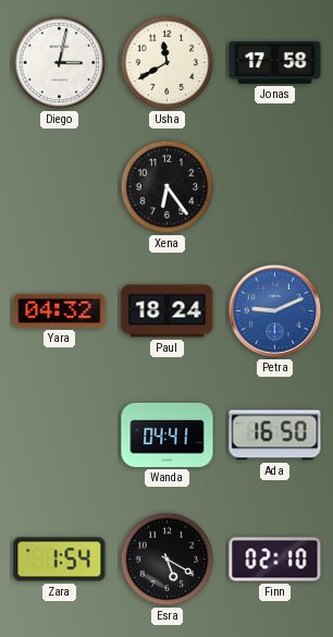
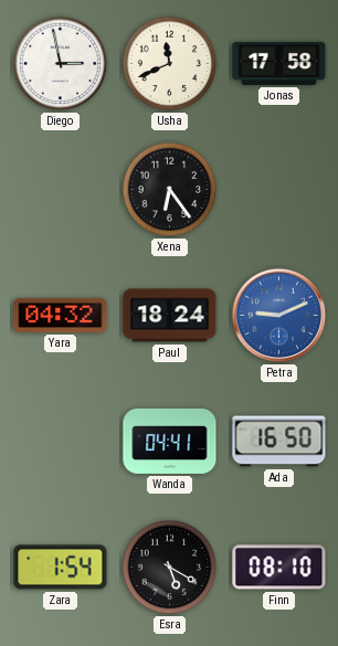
Diego: 3:02 -> 2:58 (61, 64)
Usha: 11:40 -> 11:41 (170, 64)
Finn: 02:10 -> 08:10 (279, 568)
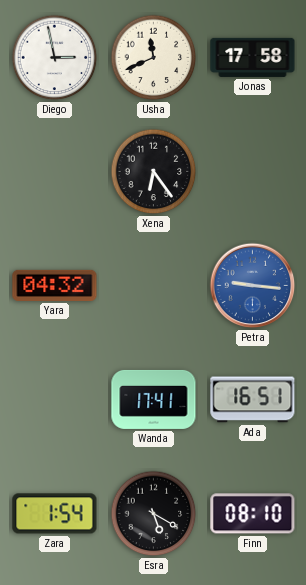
Paul: 18:24 -> none (170, 316)
Petra: 9:11 -> 9:16 (253, 286)
Wanda: 04:41 -> 17:41 (154, 399)
Ada: 16:50 -> 16:51 (253, 400)
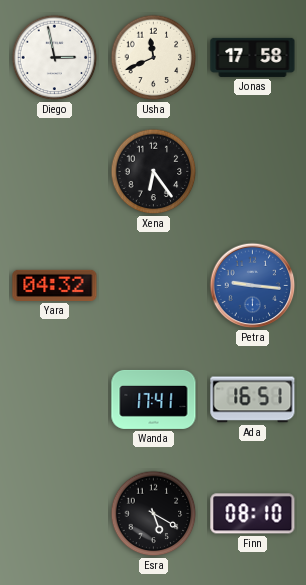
Zara: 1:54 -> none (55, 514)
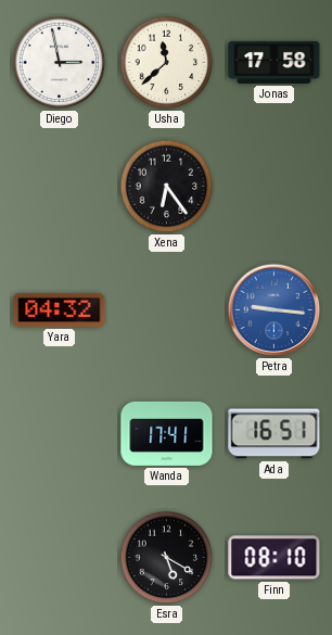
Usha: 11:41 -> 11:38 (167, 63)
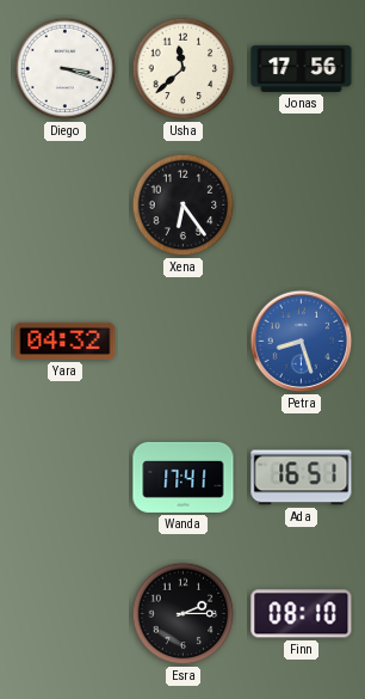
Diego: 2:58 -> 3:18 (66, 69)
Jonas: 17:58 -> 17:56 (302, 68)
Petra: 9:16 -> 8:27 (302, 342)
Esra: 5:20 -> 2:15 (184, 614)
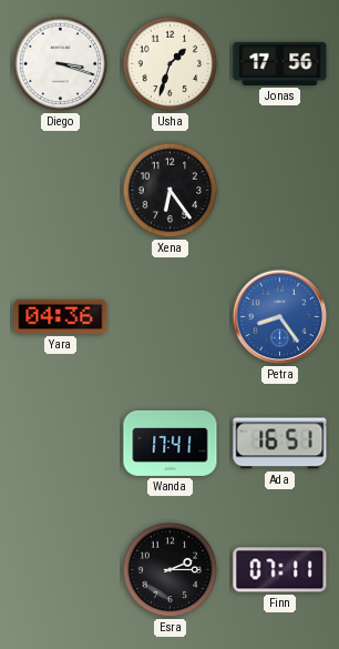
Usha: 11:38 -> 1:33 (171, 64)
Yara: 04:32 -> 04:36 (61, 316)
Petra: 8:27 -> 8:24 (280, 317)
Finn: 08:10 -> 07:11 (280, 570)
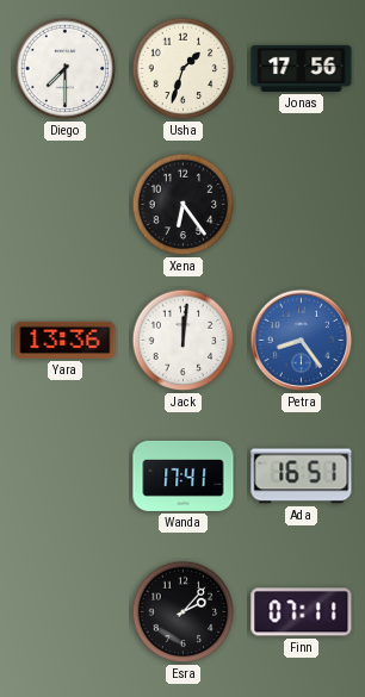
Diego: 3:18 -> 7:30 (66, 69)
Yara: 04:36 -> 13:36 (66, 340)
Jack: none -> 12:01 (184, 341)
Esra: 2:15 -> 2:07 (184, 612)
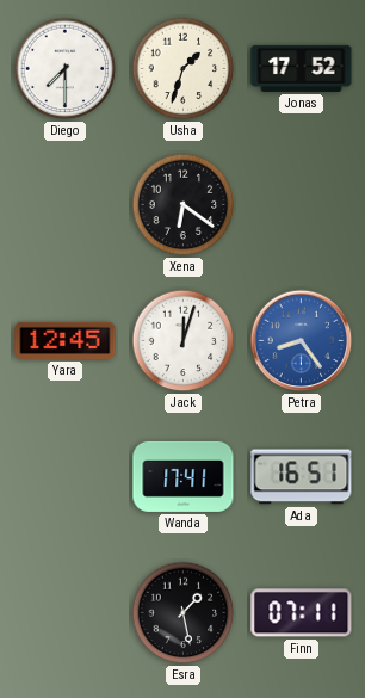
Jonas: 17:56 -> 17:52 (302, 68)
Xena: 6:24 -> 6:21 (184, 205)
Yara: 13:36 -> 12:45 (66, 340)
Jack: 12:01 -> 12:03 (184, 341)
Esra: 2:07 -> 1:28 (184, 613)
